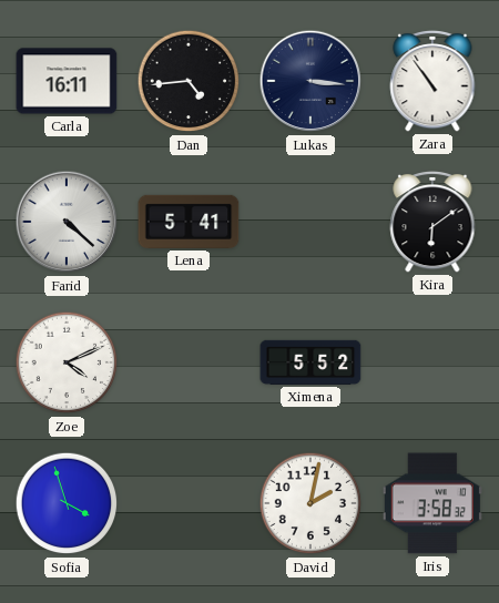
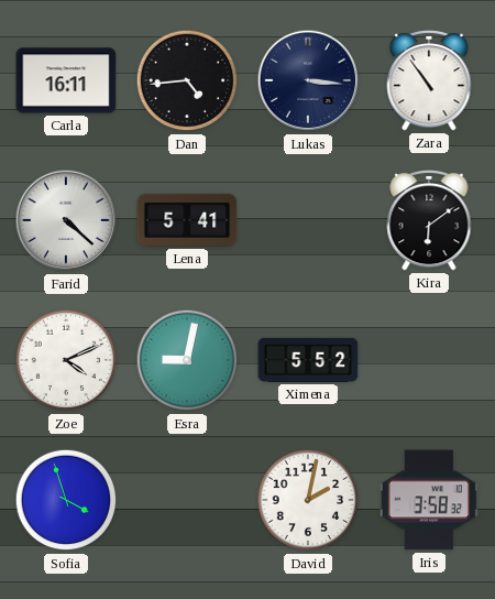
Esra: none -> 9:02 (187, 360)
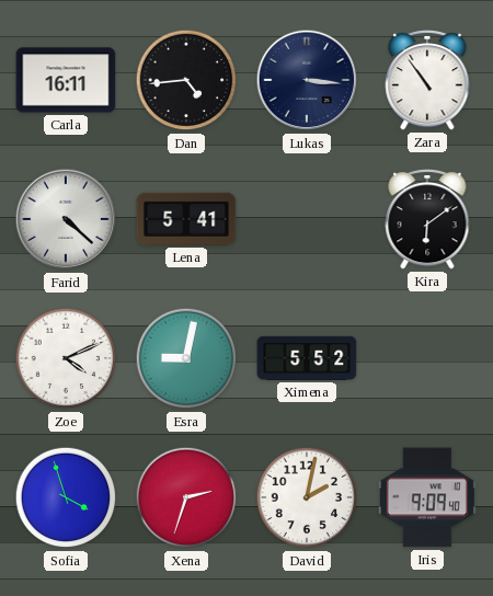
Xena: none -> 2:33 (186, 497)
Iris: 3:58 -> 9:09 (427, 497)
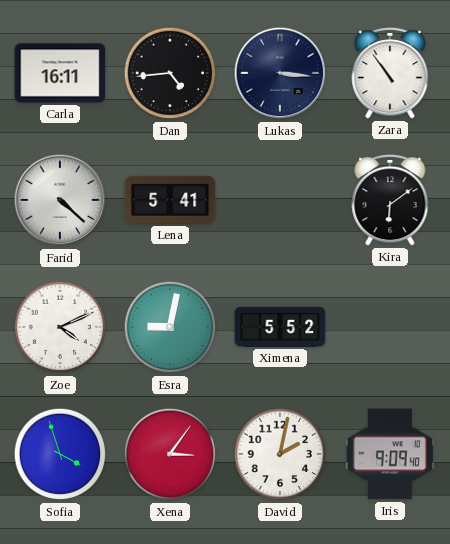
Xena: 2:33 -> 3:06 (170, 454)
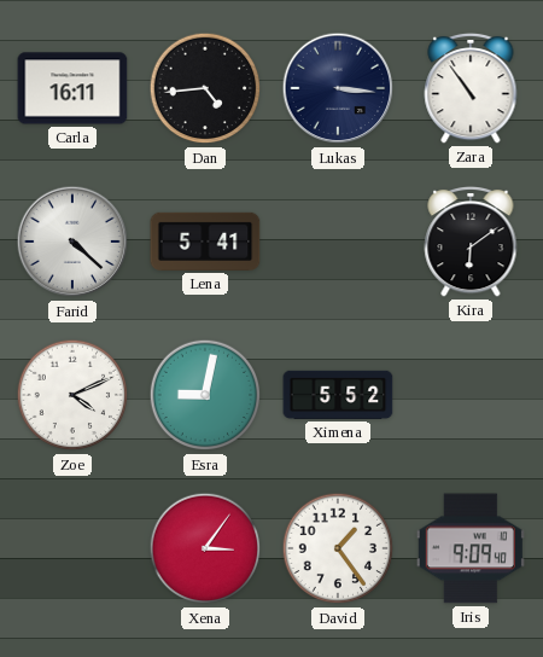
Sofia: 3:57 -> none (60, 454)
David: 2:02 -> 1:24 (338, 548)
